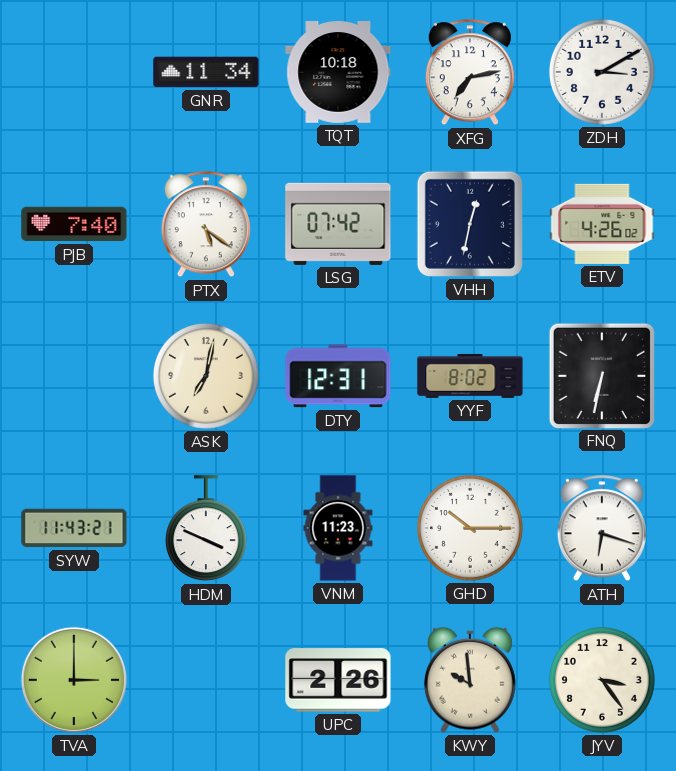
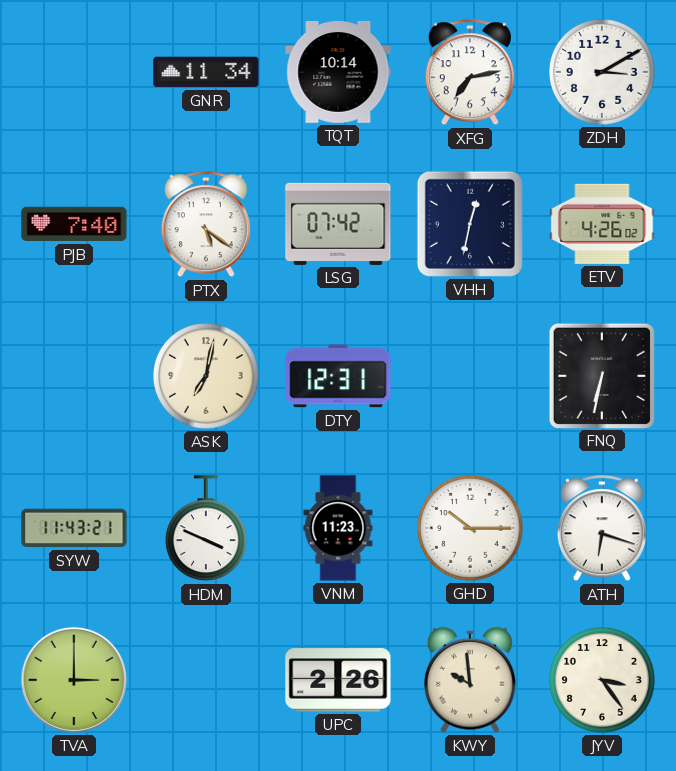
TQT: 10:18 -> 10:14 (338, 73)
YYF: 8:02 -> none (470, 376)
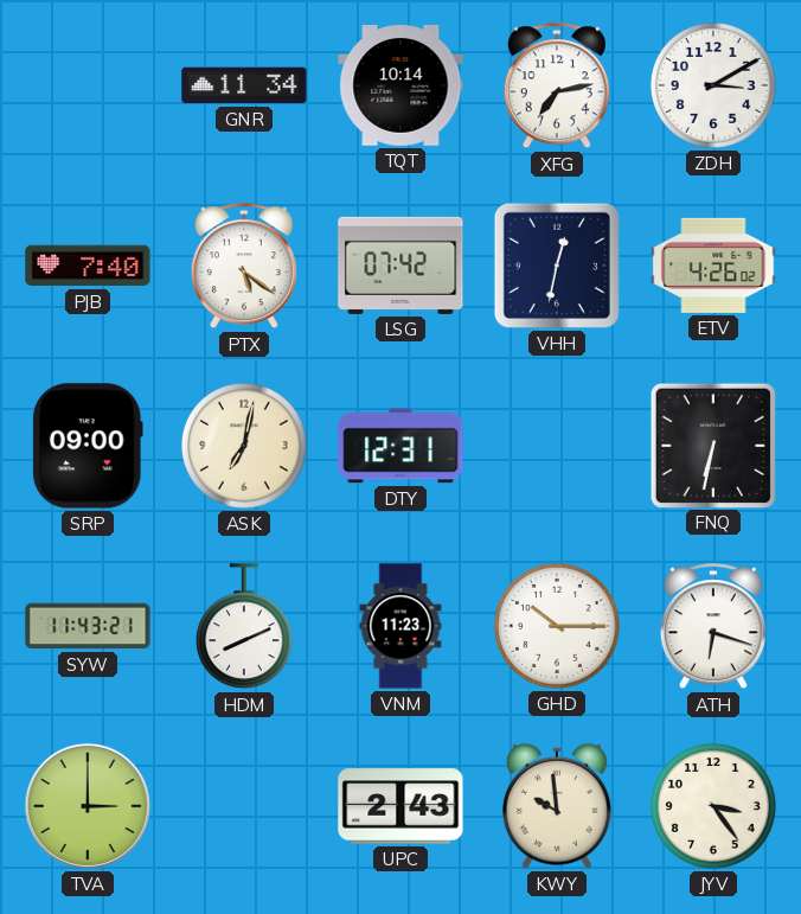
SRP: none -> 09:00 (88, 446)
HDM: 3:49 -> 8:11 (244, 627)
UPC: 2:26 -> 2:43 (400, 806)
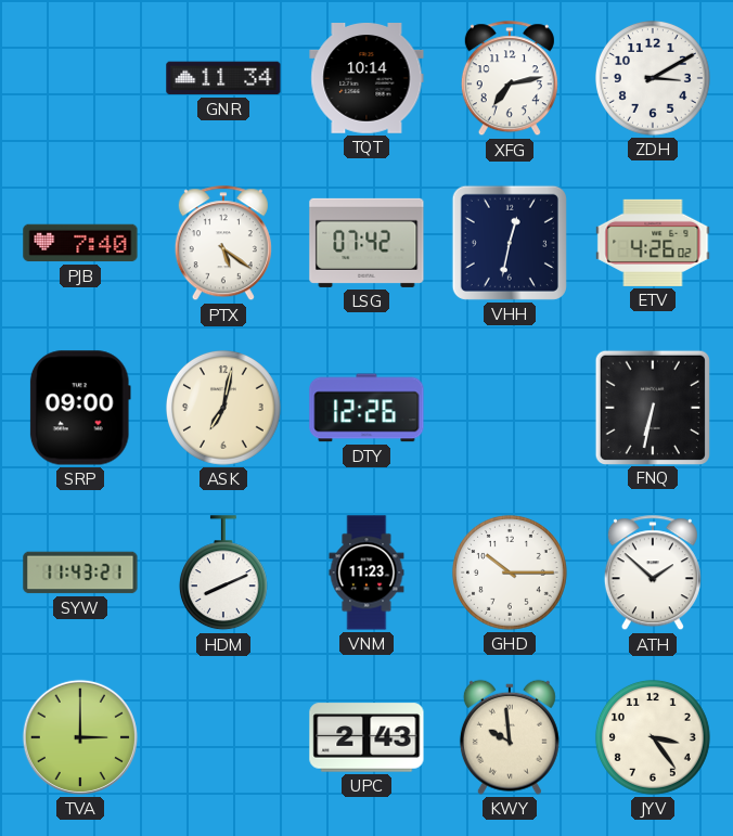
DTY: 12:31 -> 12:26 (366, 408)
ATH: 6:18 -> 1:52 (653, 574)
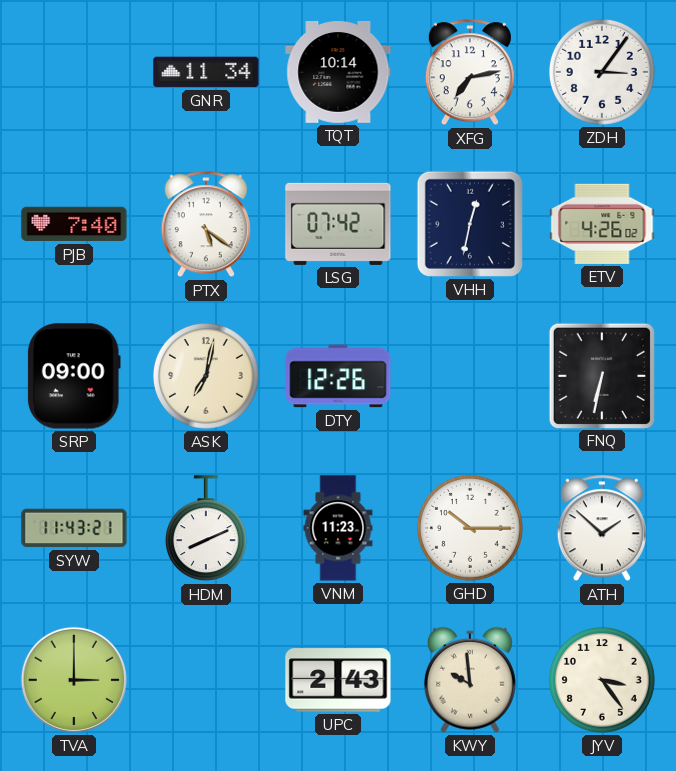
ZDH: 3:10 -> 3:06 (602, 72)
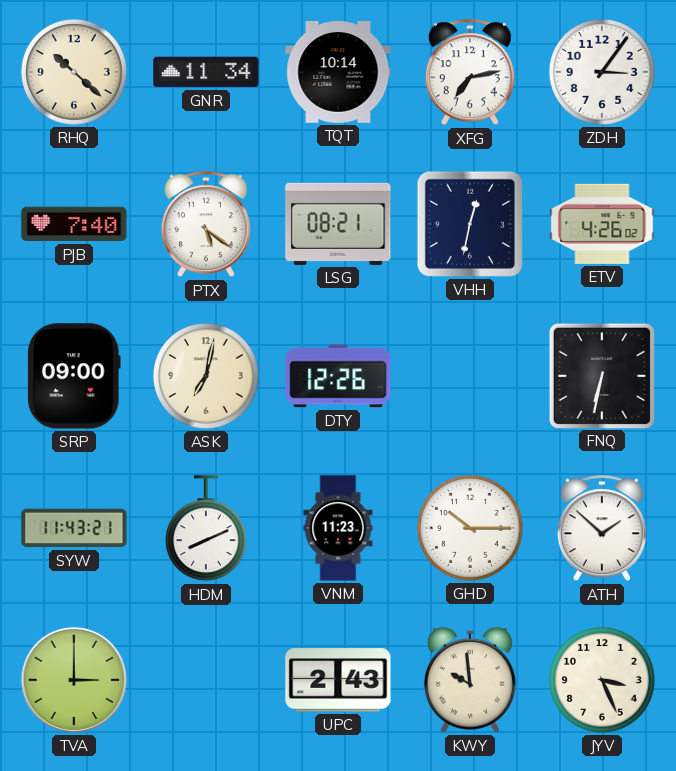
RHQ: none -> 10:22 (74, 72)
LSG: 07:42 -> 08:21 (338, 224)
JYV: 3:24 -> 3:26 (602, 680)
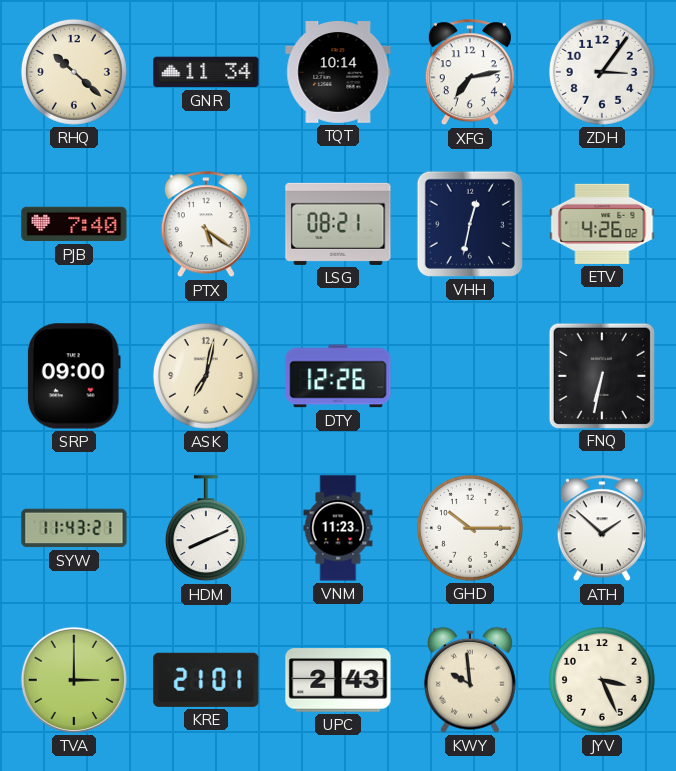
KRE: none -> 21:01 (206, 680)
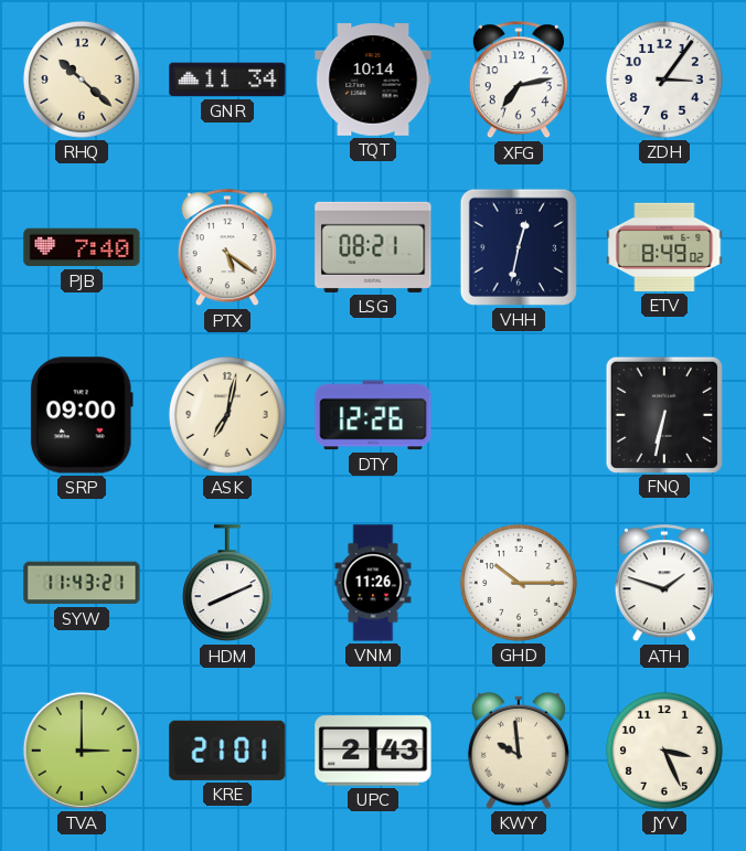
ETV: 4:26 -> 8:49 (664, 247)
VNM: 11:23 -> 11:26 (373, 583)
ATH: 1:52 -> 1:48 (664, 584)
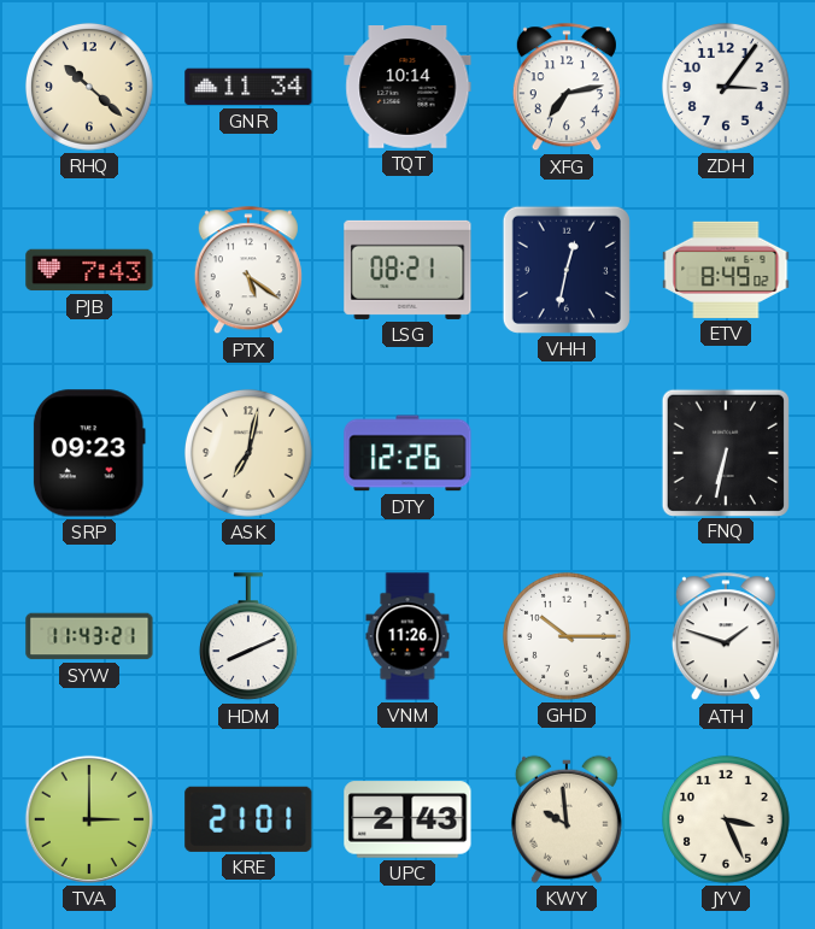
PJB: 7:40 -> 7:43 (89, 270)
SRP: 09:00 -> 09:23 (89, 453)
